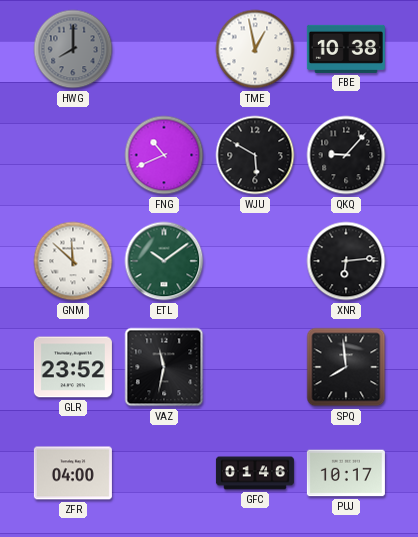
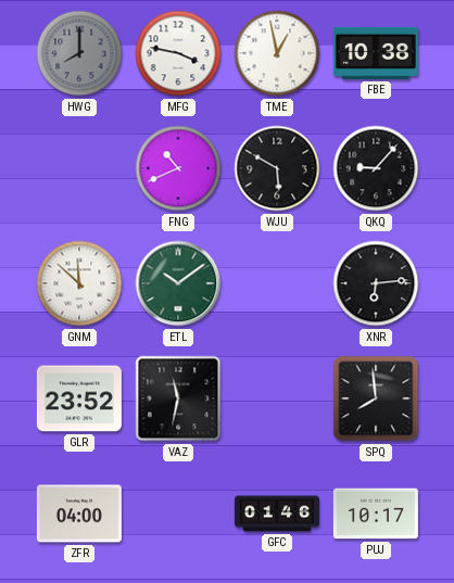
MFG: none -> 3:47 (178, 53)
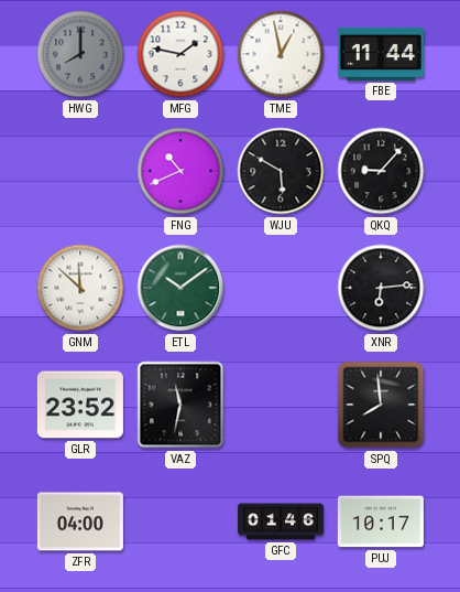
MFG: 3:47 -> 1:47 (180, 54)
FBE: 10:38 -> 11:44 (381, 54)
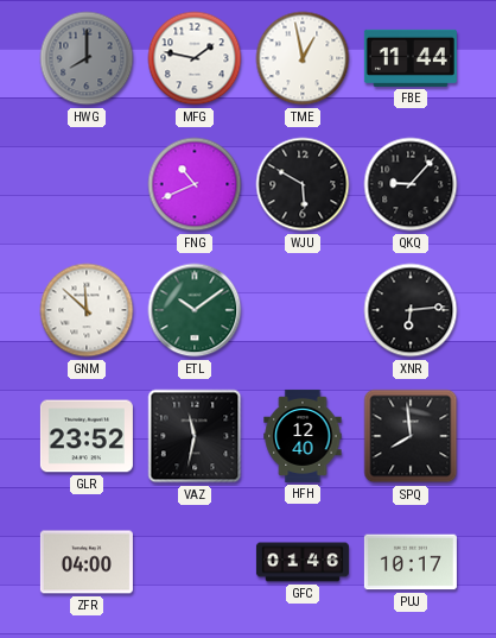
HFH: none -> 12:40 (303, 436)
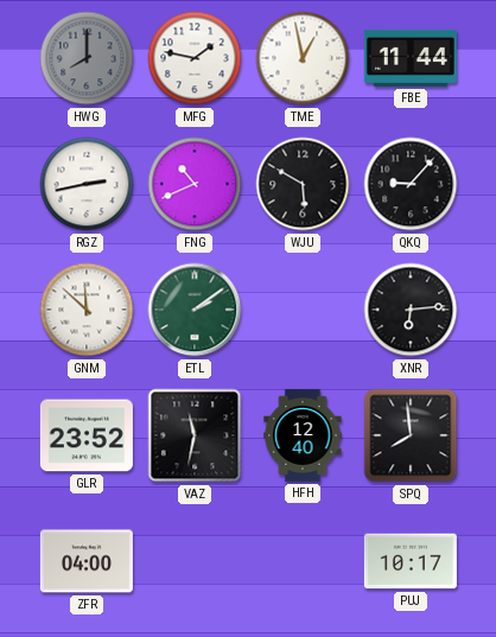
RGZ: none -> 2:43 (87, 184)
ETL: 10:09 -> 2:09 (195, 310)
GFC: 01:46 -> none (303, 562)
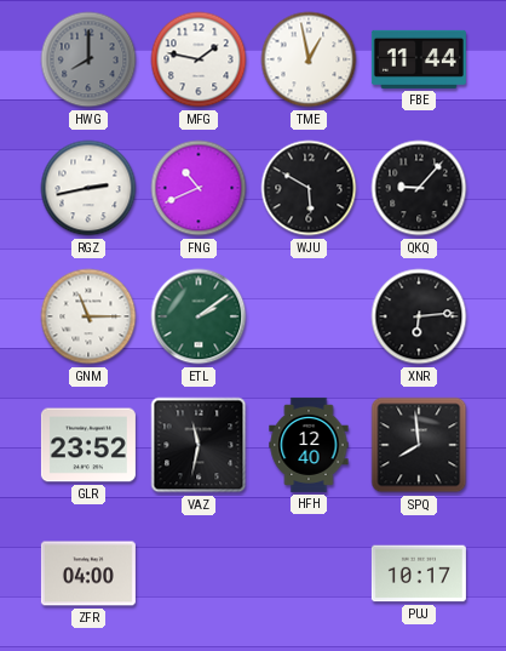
GNM: 11:52 -> 11:15 (88, 316)
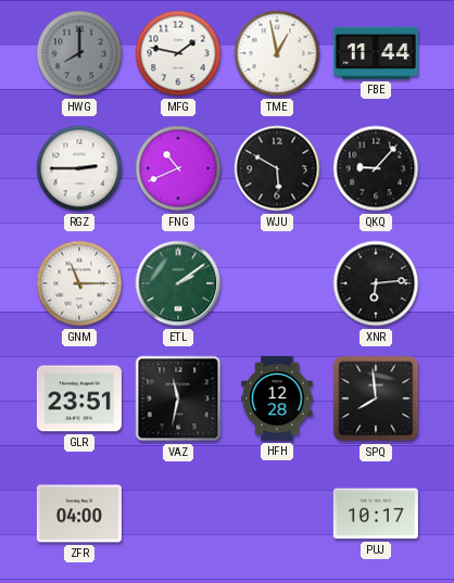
RGZ: 2:43 -> 2:45 (79, 168)
GLR: 23:52 -> 23:51 (79, 398)
HFH: 12:40 -> 12:28 (277, 398)
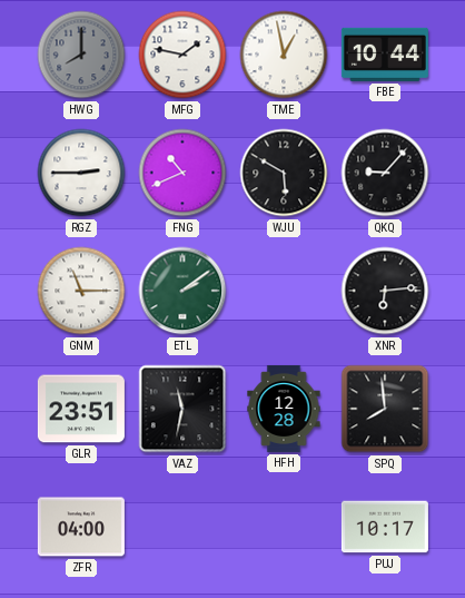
FBE: 11:44 -> 10:44 (385, 55)
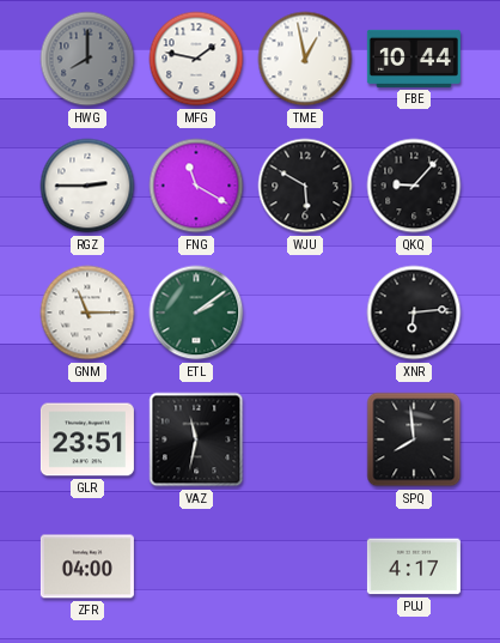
FNG: 10:41 -> 11:20 (196, 186)
HFH: 12:28 -> none (284, 409)
PUJ: 10:17 -> 4:17 (414, 566)
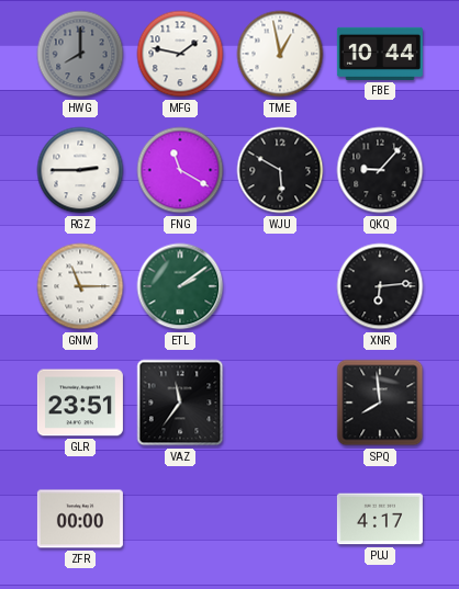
VAZ: 11:32 -> 11:36 (180, 403)
ZFR: 04:00 -> 00:00 (80, 519)
